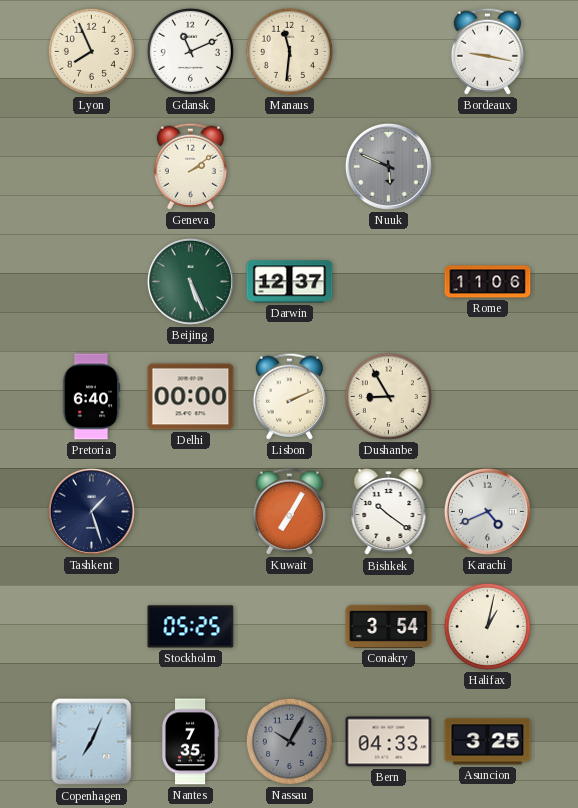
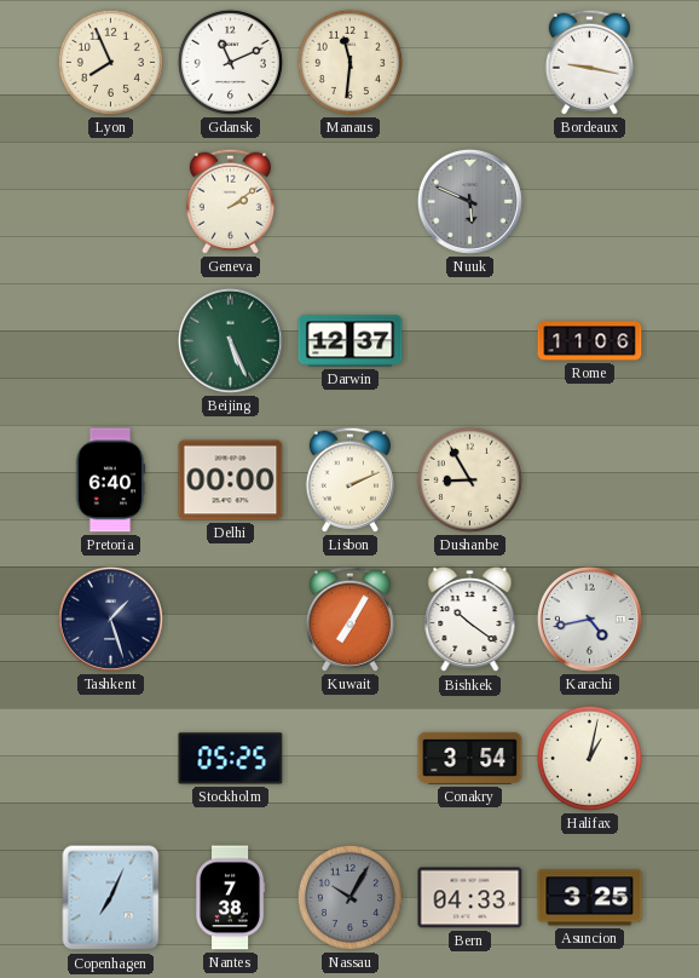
Karachi: 4:41 -> 4:43 (589, 619)
Nantes: 7:35 -> 7:38 (230, 898)
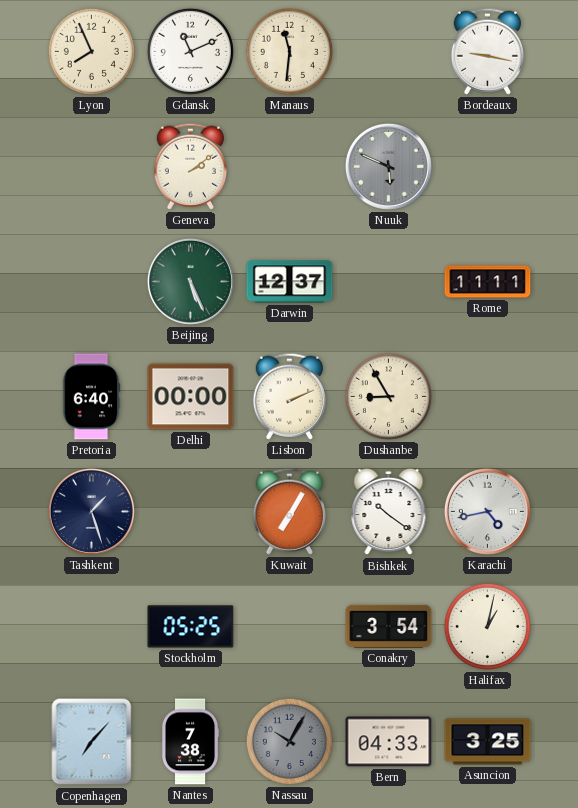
Rome: 11:06 -> 11:11 (488, 282)
Copenhagen: 7:04 -> 7:07 (92, 742)
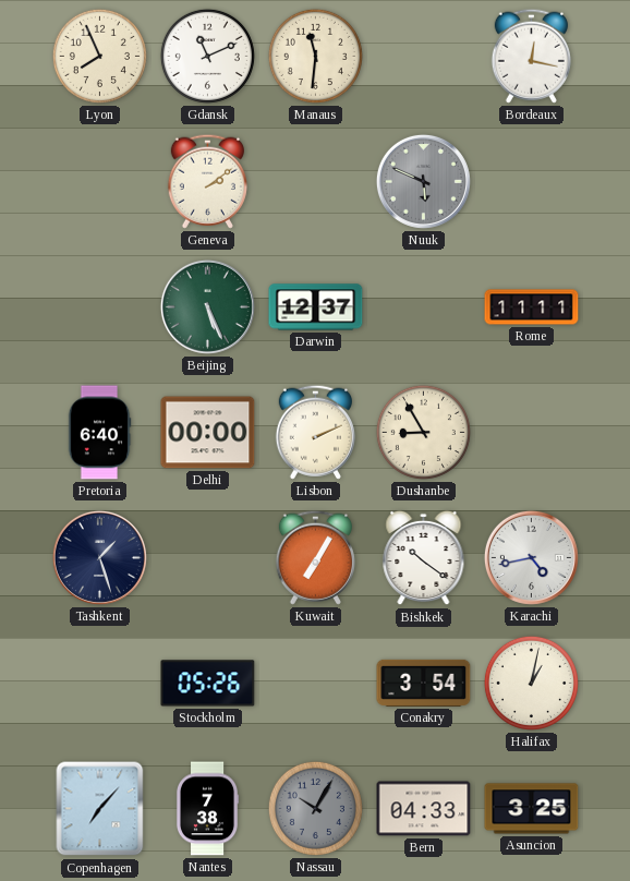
Bordeaux: 9:17 -> 12:17 (531, 56)
Stockholm: 05:25 -> 05:26 (208, 684)
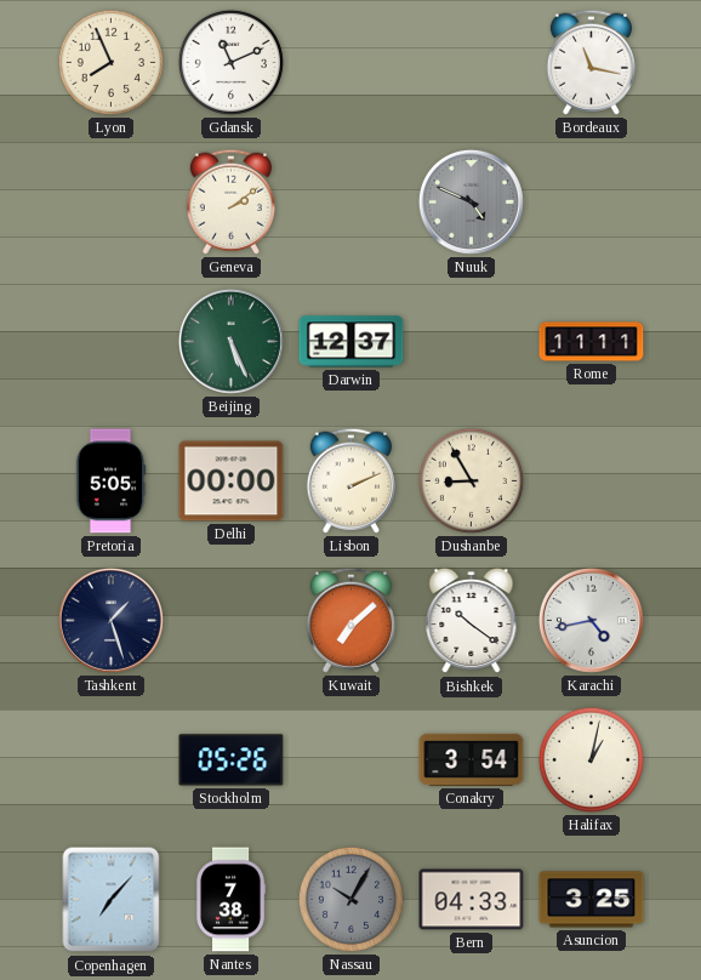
Manaus: 11:31 -> none (315, 56)
Bordeaux: 12:17 -> 11:17 (591, 62)
Nuuk: 5:49 -> 4:49 (471, 201)
Pretoria: 6:40 -> 5:05 (110, 482)
Kuwait: 7:05 -> 7:08 (350, 620)
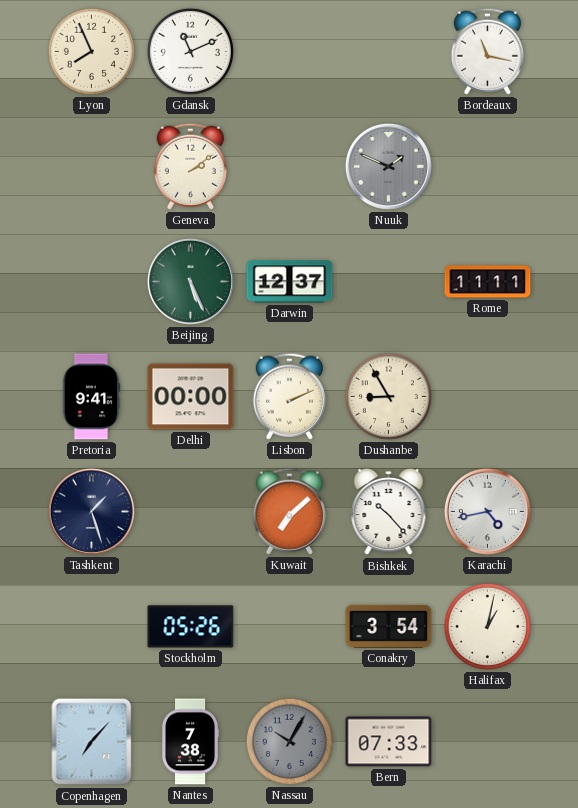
Nuuk: 4:49 -> 1:49 (388, 166)
Pretoria: 5:05 -> 9:41 (91, 397)
Bishkek: 10:21 -> 10:23 (389, 512)
Bern: 04:33 -> 07:33 (389, 742)
Asuncion: 3:25 -> none (592, 900)
